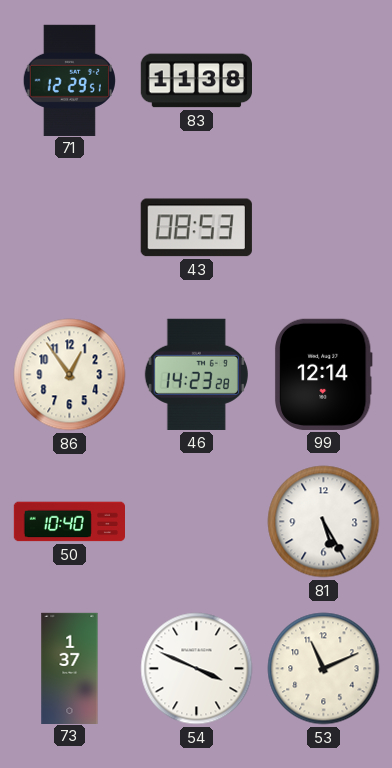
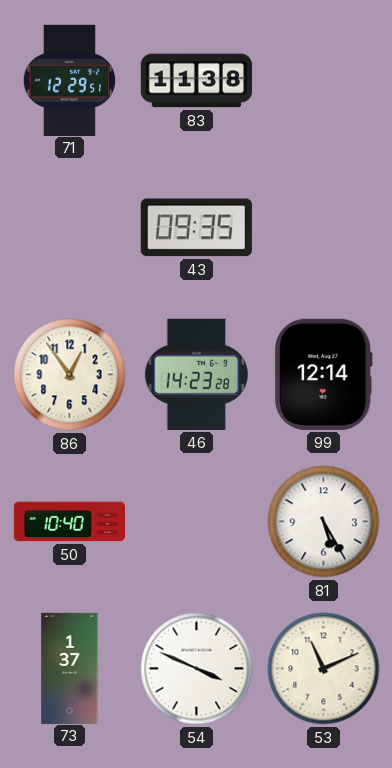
43: 08:53 -> 09:35 (196, 228)
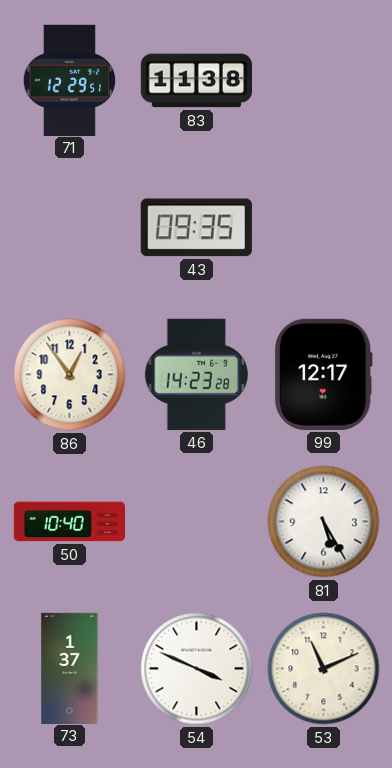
99: 12:14 -> 12:17 (323, 374)
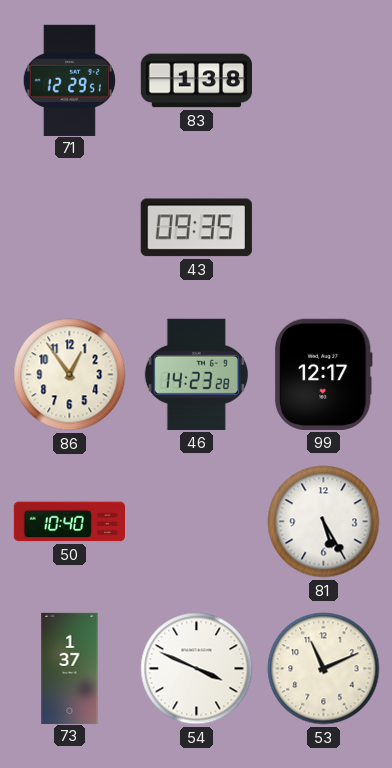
83: 11:38 -> 1:38 (196, 81)
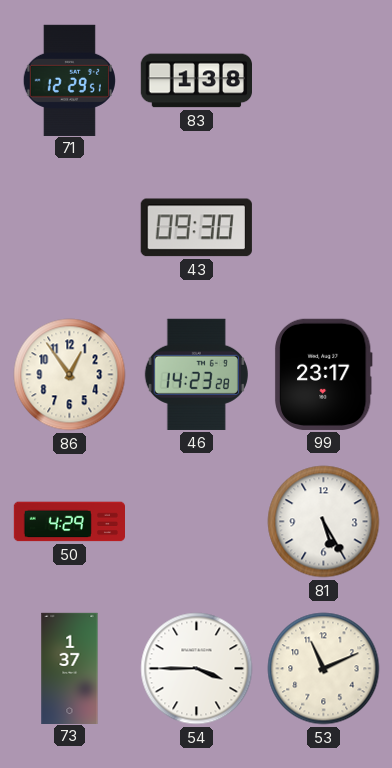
43: 09:35 -> 09:30 (196, 228)
99: 12:17 -> 23:17 (323, 374)
50: 10:40 -> 4:29 (69, 522)
54: 3:49 -> 3:45 (197, 669)
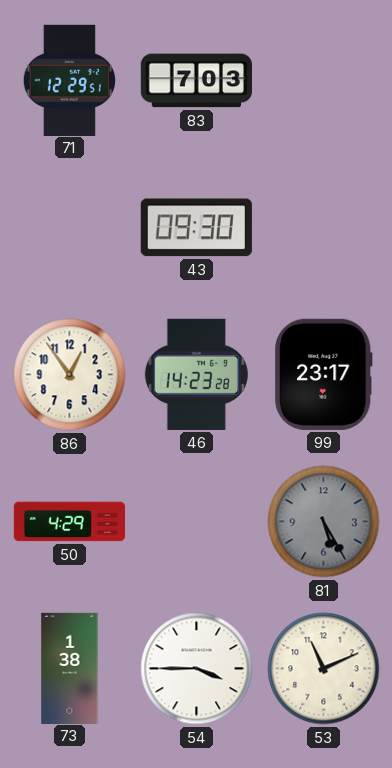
83: 1:38 -> 7:03 (196, 81)
81 dial: white -> grey (324, 522)
73: 1:37 -> 1:38 (70, 668)
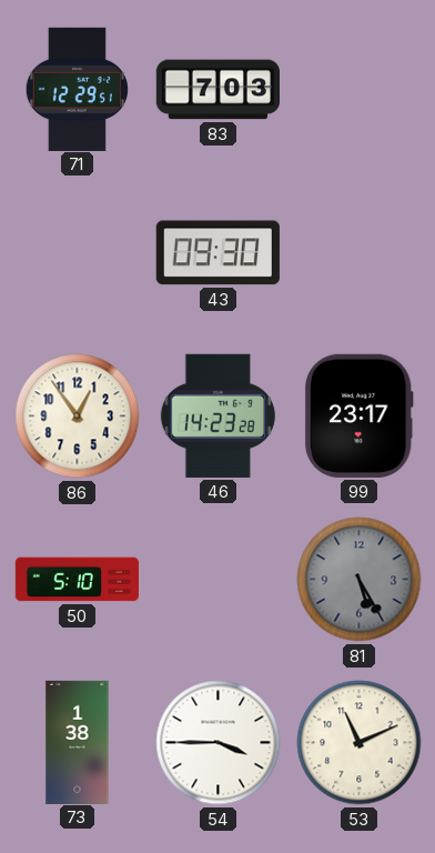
50: 4:29 -> 5:10 (77, 580)
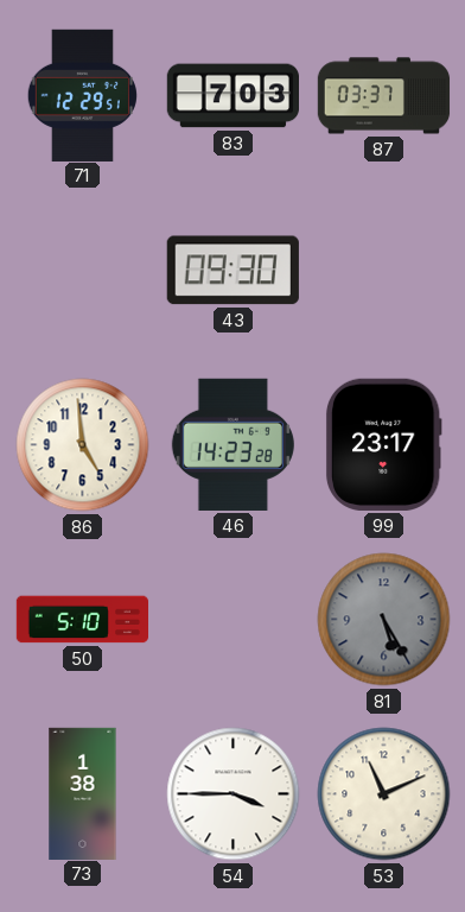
87: none -> 03:37 (384, 96)
86: 12:54 -> 4:59 (83, 445)
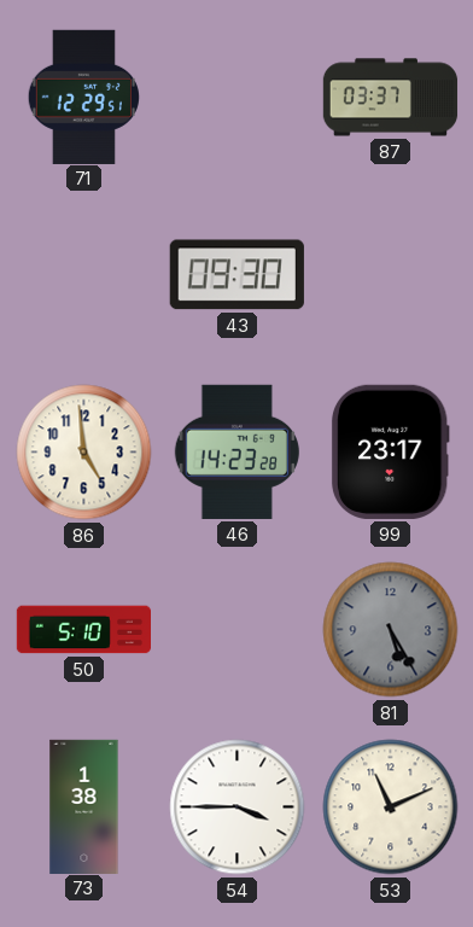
83: 7:03 -> none (232, 96)
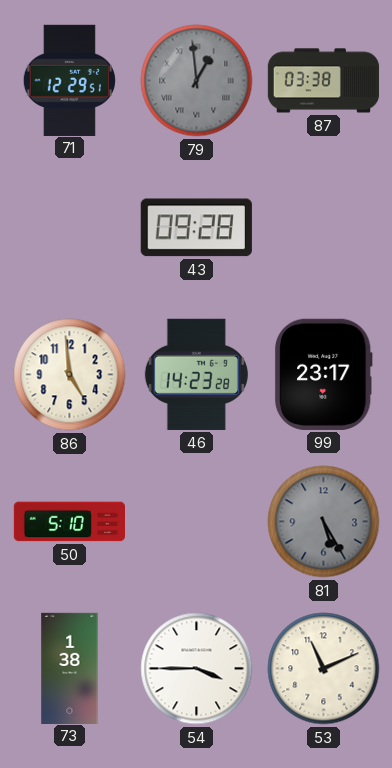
79: none -> 12:59 (197, 81)
87: 03:37 -> 03:38 (324, 81)
43: 09:30 -> 09:28 (196, 228)
